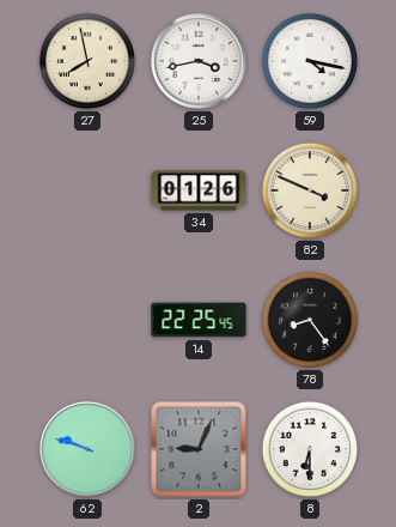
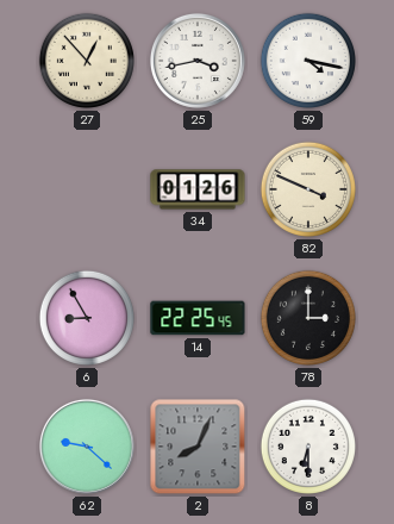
27: 7:58 -> 12:53 (87, 61)
6: none -> 8:55 (87, 318)
78: 8:24 -> 3:00 (308, 318)
62: 9:48 -> 9:22 (87, 447)
2: 9:04 -> 8:04 (198, 447)
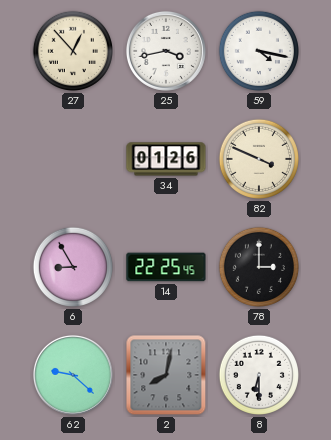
2: 8:04 -> 8:02 (166, 375)
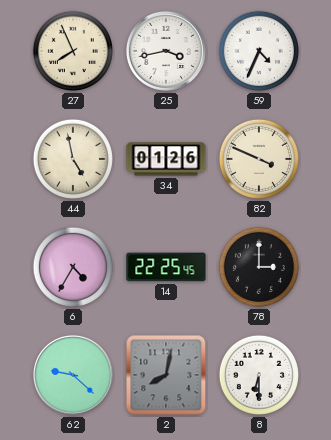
27: 12:53 -> 7:56 (73, 51)
59: 4:17 -> 4:34 (259, 51)
44: none -> 4:58 (73, 159)
6: 8:55 -> 4:35 (73, 267)
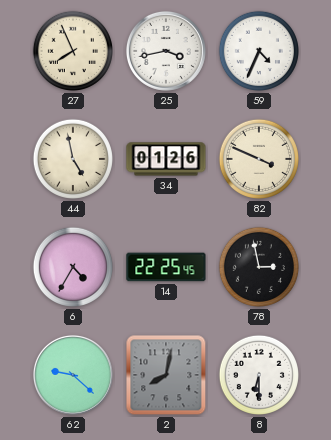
78: 3:00 -> 2:58 (259, 267)
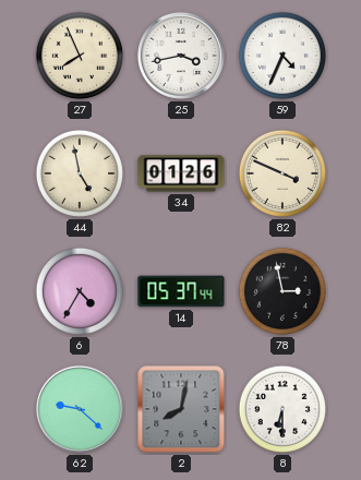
14: 22:25 -> 05:37 (181, 291)
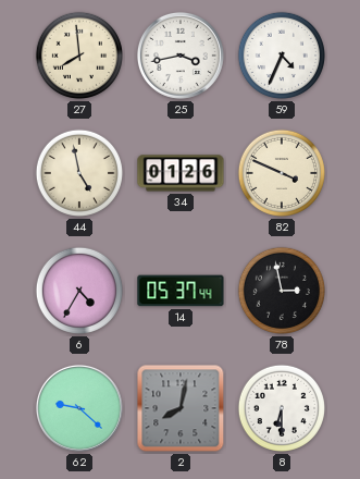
27: 7:56 -> 7:59 (79, 56)
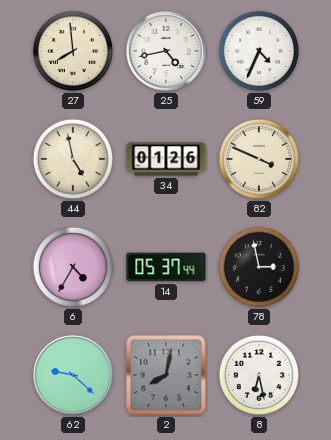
25: 3:43 -> 4:43 (166, 51)
8: 6:30 -> 6:28 (259, 375)
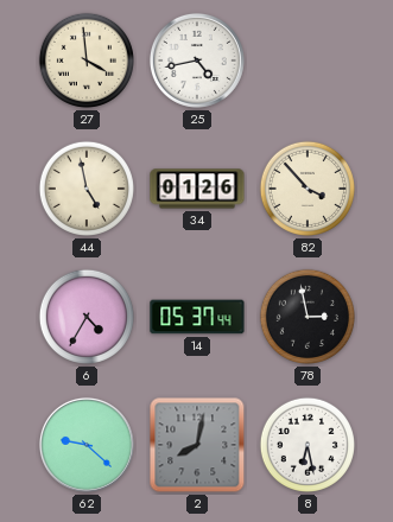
27: 7:59 -> 3:59 (87, 61)
59: 4:34 -> none (259, 51)
82: 3:49 -> 3:53 (308, 189)
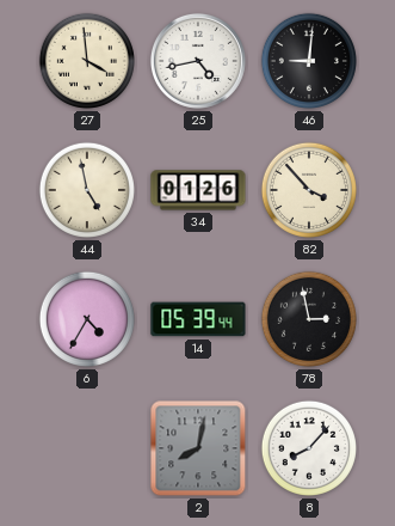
46: none -> 9:01 (309, 61)
14: 05:37 -> 05:39 (198, 319)
62: 9:22 -> none (87, 445)
8: 6:28 -> 8:07 (309, 448)
